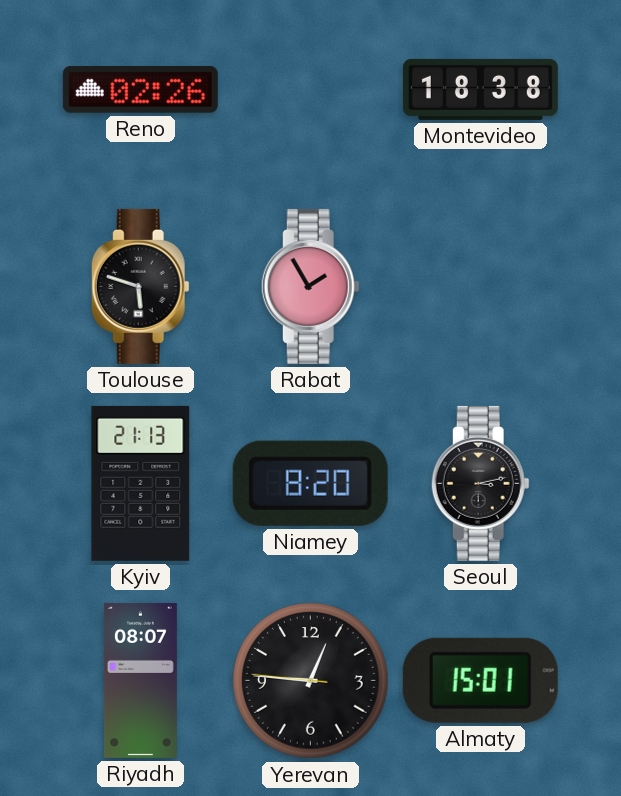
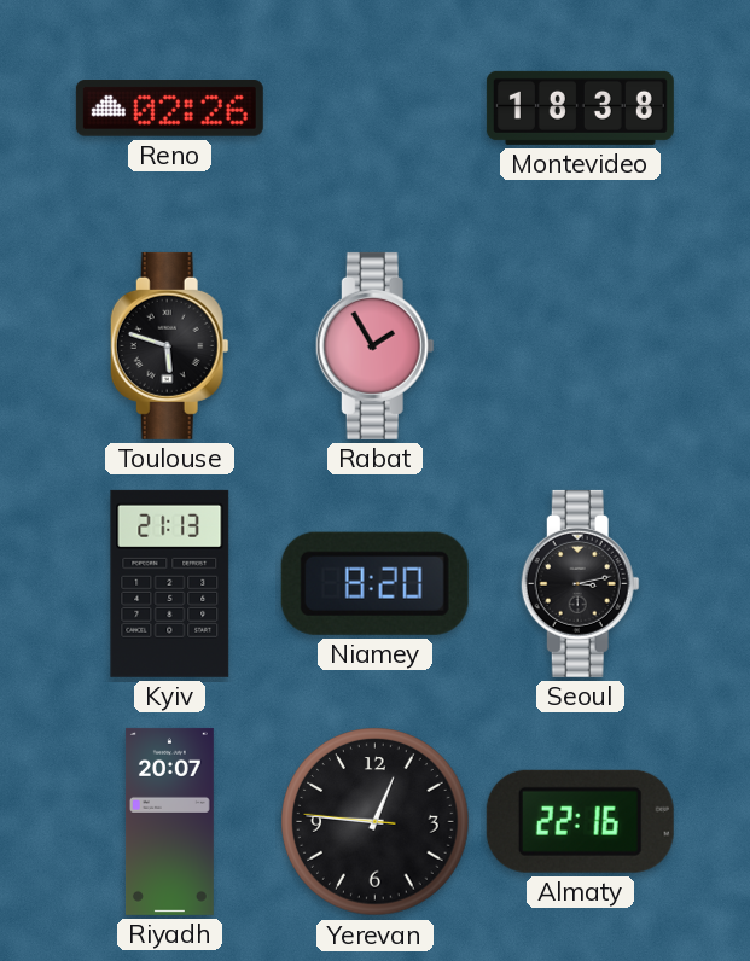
Riyadh: 08:07 -> 20:07 (169, 821)
Almaty: 15:01 -> 22:16 (580, 821)
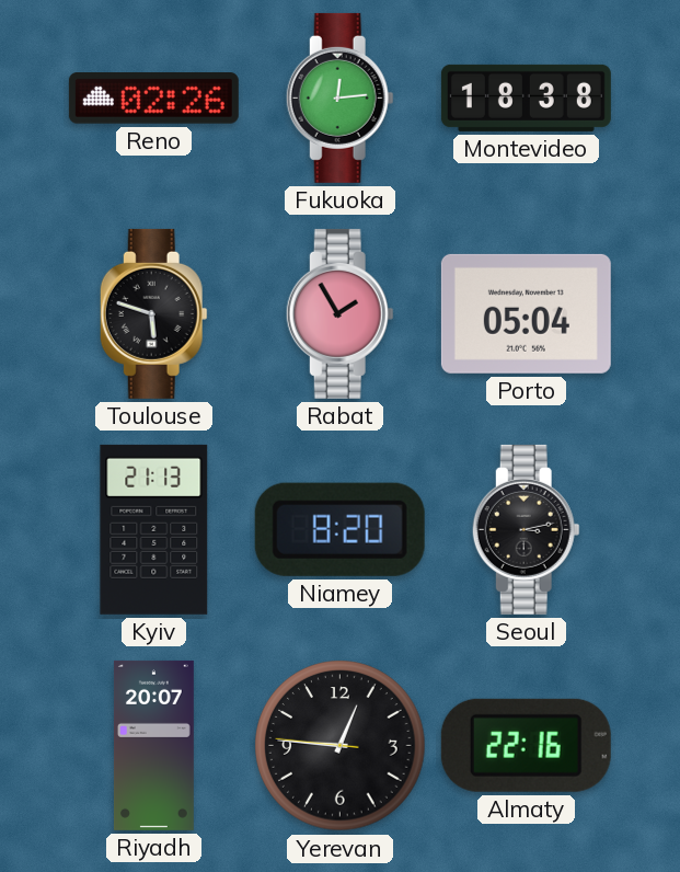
Fukuoka: none -> 12:14 (339, 97)
Porto: none -> 05:04 (526, 313)
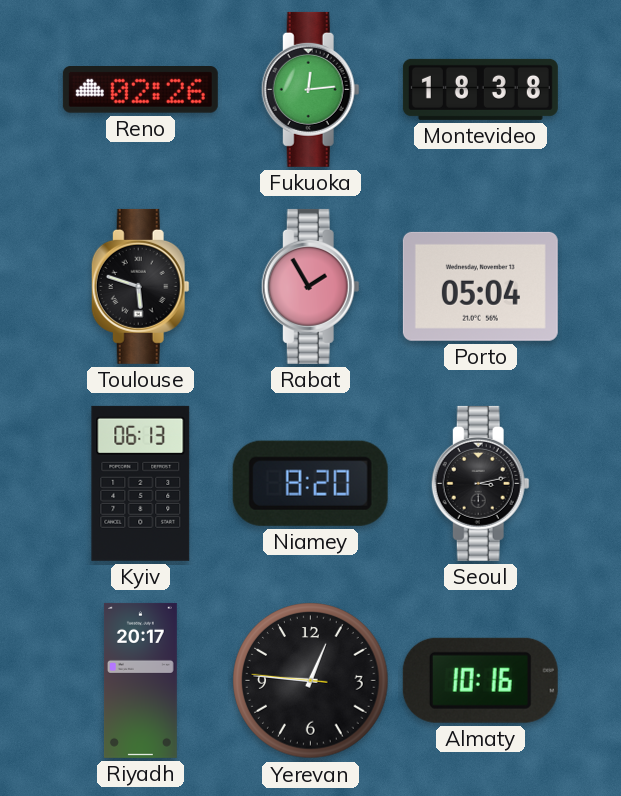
Kyiv: 21:13 -> 06:13 (141, 483)
Riyadh: 20:07 -> 20:17 (140, 680)
Almaty: 22:16 -> 10:16 (480, 680)
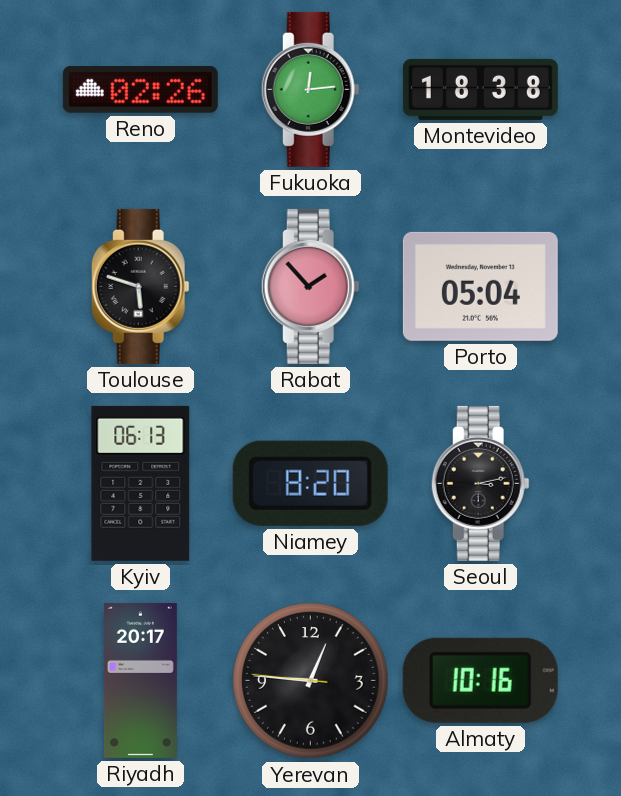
Rabat: 1:55 -> 1:53 (310, 286)
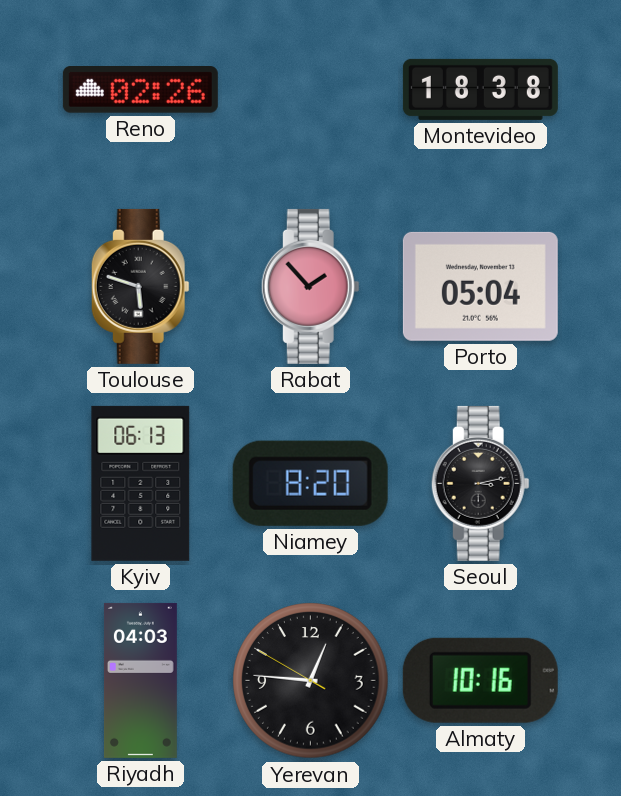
Fukuoka: 12:14 -> none (310, 89)
Riyadh: 20:17 -> 04:03 (140, 680)
Yerevan: 12:45:46 -> 12:45:50 (311, 681)
